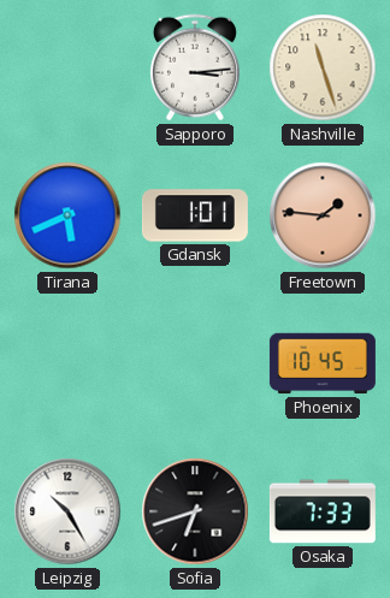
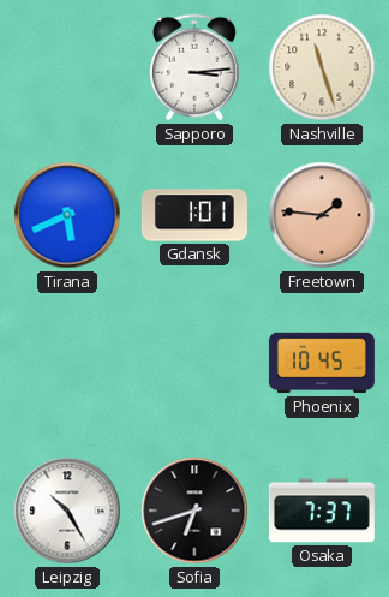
Osaka: 7:33 -> 7:37 (322, 511)
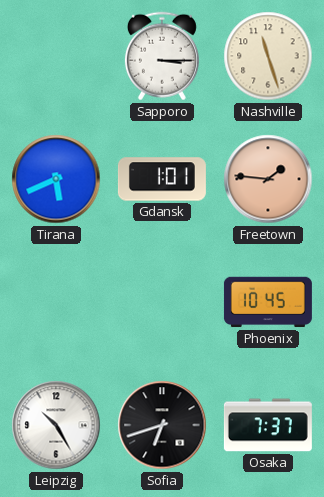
Sapporo: 3:14 -> 3:15 (162, 56)
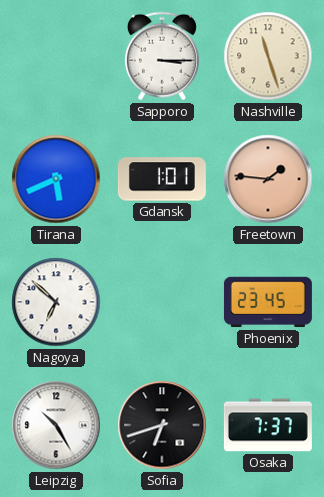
Nagoya: none -> 6:52 (56, 302)
Phoenix: 10:45 -> 23:45 (268, 302)
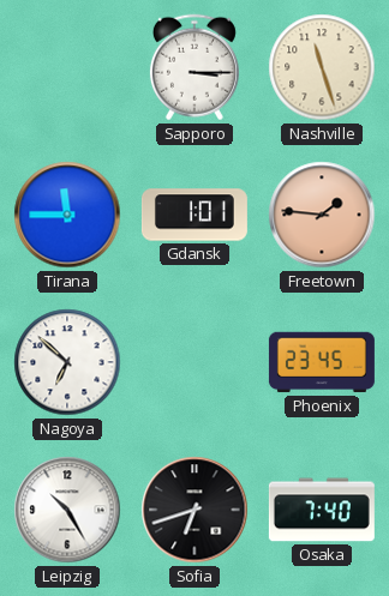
Tirana: 5:41 -> 11:45 (67, 215)
Osaka: 7:37 -> 7:40 (322, 510)
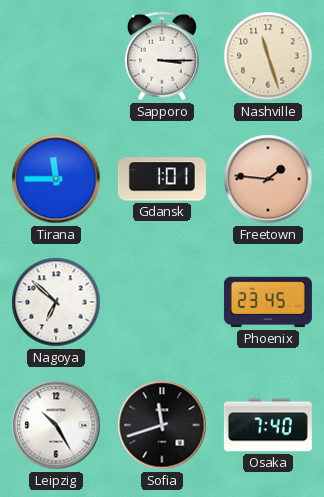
Sofia: 6:42 -> 11:42 (162, 425)
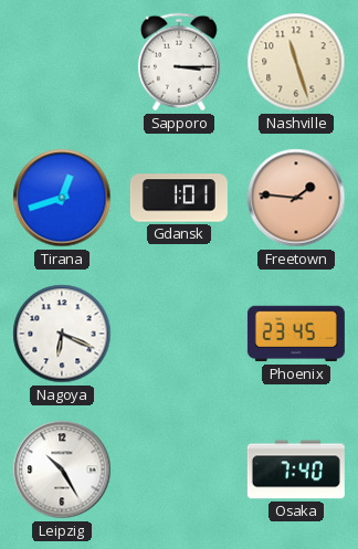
Tirana: 11:45 -> 12:42 (62, 198)
Nagoya: 6:52 -> 6:19 (62, 334)
Sofia: 11:42 -> none (162, 425)
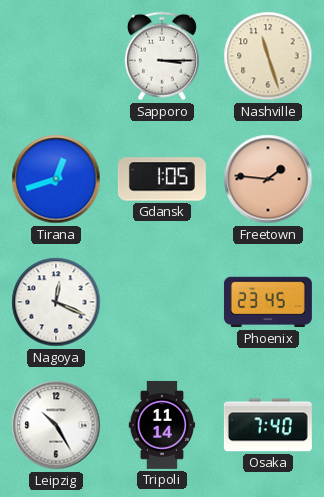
Gdansk: 1:01 -> 1:05 (162, 179)
Nagoya: 6:19 -> 12:19 (56, 302)
Tripoli: none -> 11:14 (162, 425)
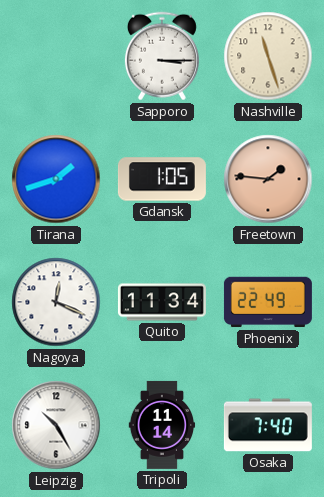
Tirana: 12:42 -> 1:42 (56, 179)
Quito: none -> 11:34 (162, 302)
Phoenix: 23:45 -> 22:49 (268, 302)
